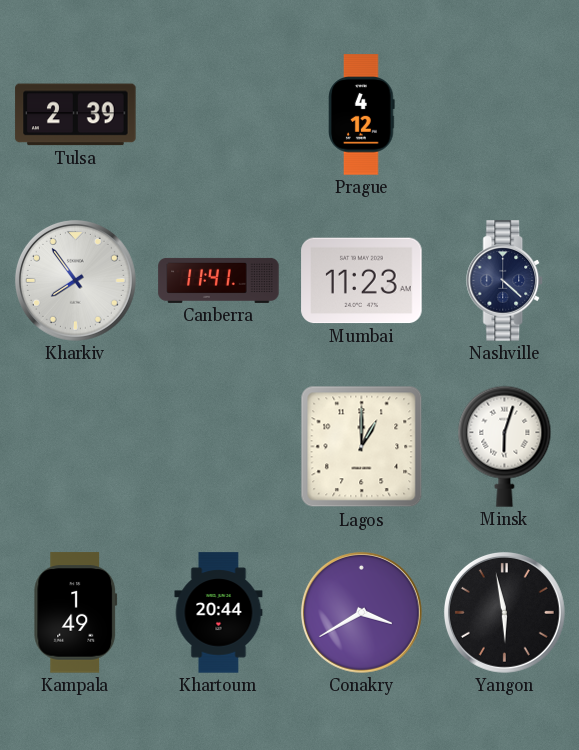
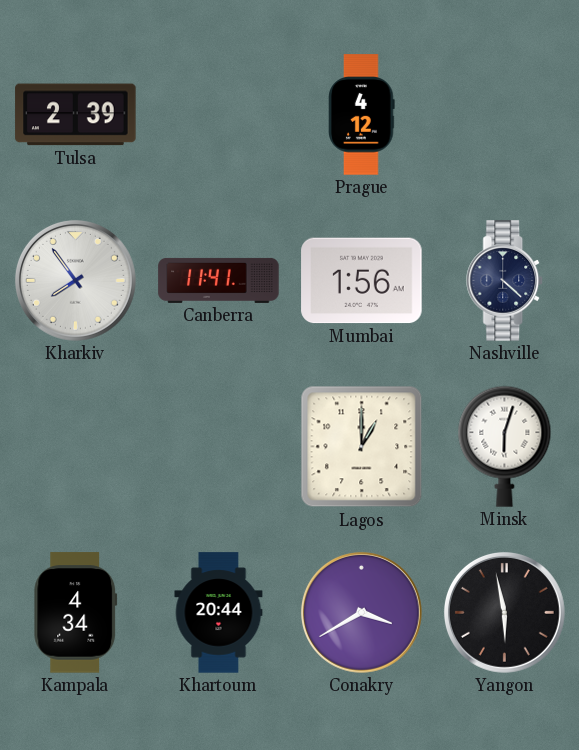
Mumbai: 11:23 -> 1:56 (362, 281)
Kampala: 1:49 -> 4:34 (76, 613)
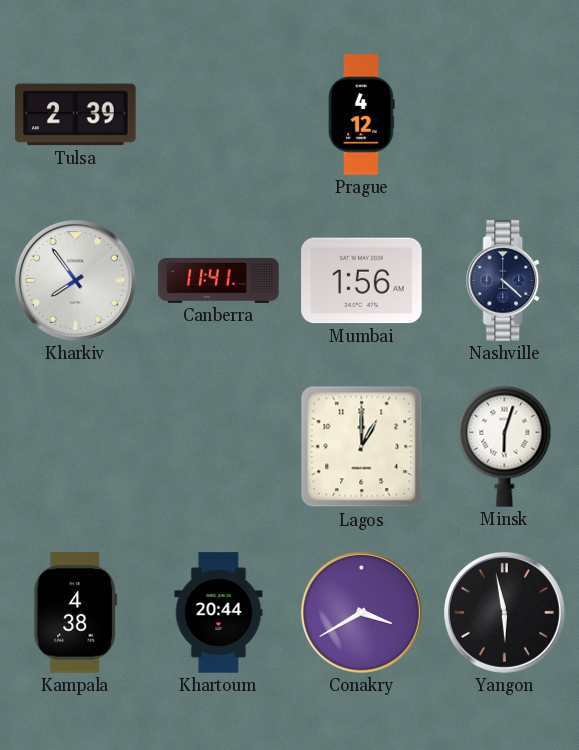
Kampala: 4:34 -> 4:38 (76, 613)
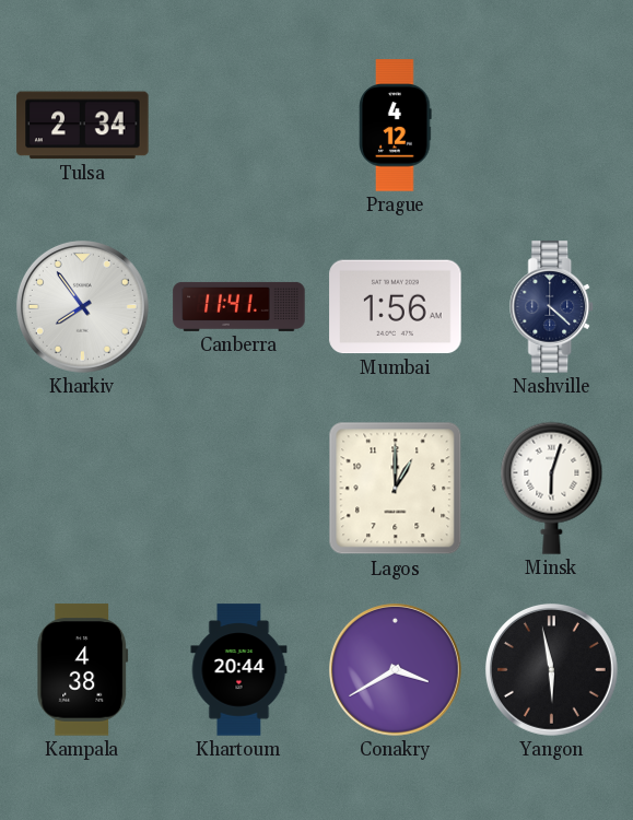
Tulsa: 2:39 -> 2:34 (83, 126)
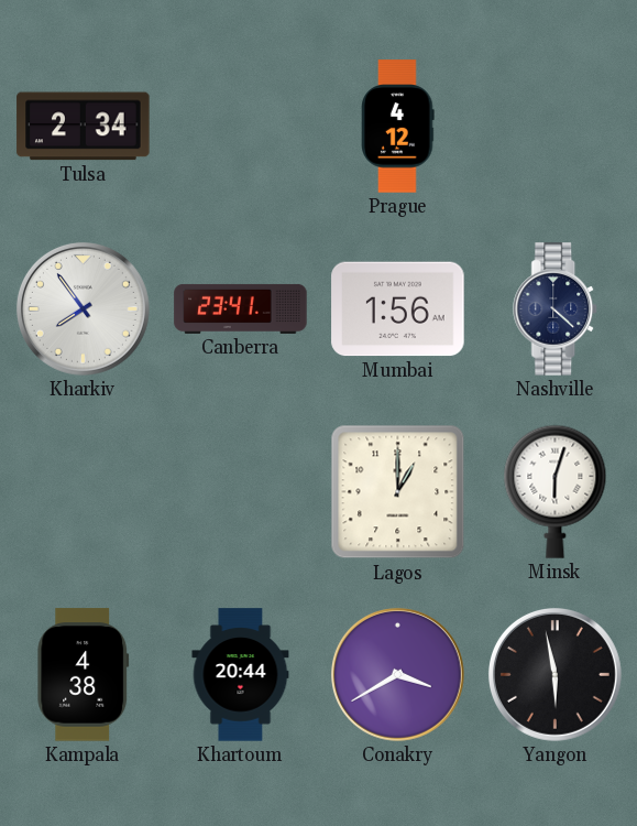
Canberra: 11:41 -> 23:41 (241, 308)
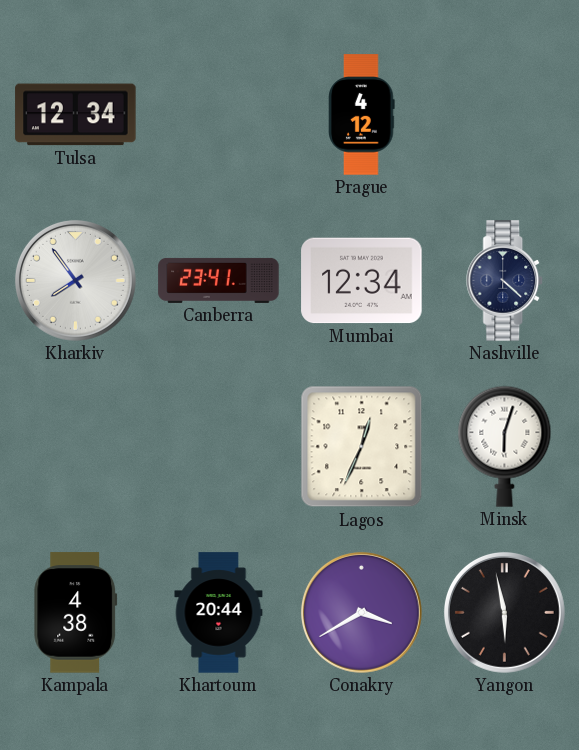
Tulsa: 2:34 -> 12:34 (76, 115)
Mumbai: 1:56 -> 12:34 (362, 281)
Lagos: 1:00 -> 12:34 (362, 447)
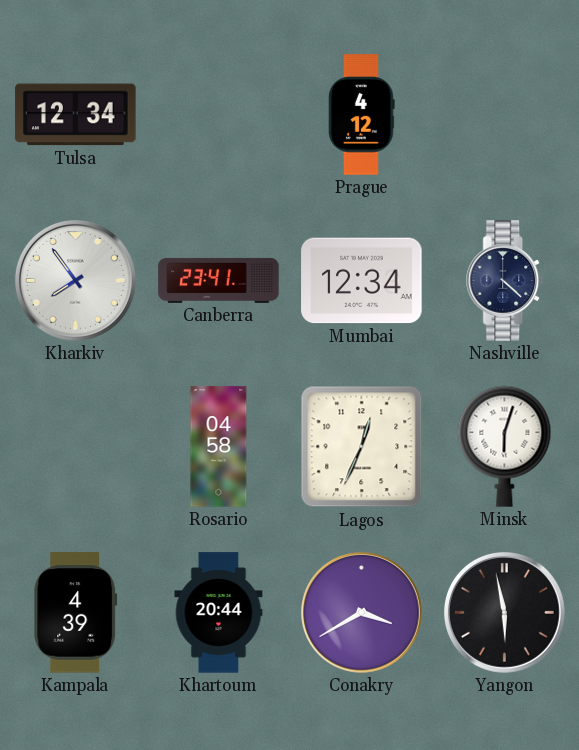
Rosario: none -> 04:58 (219, 447)
Kampala: 4:38 -> 4:39 (76, 613)
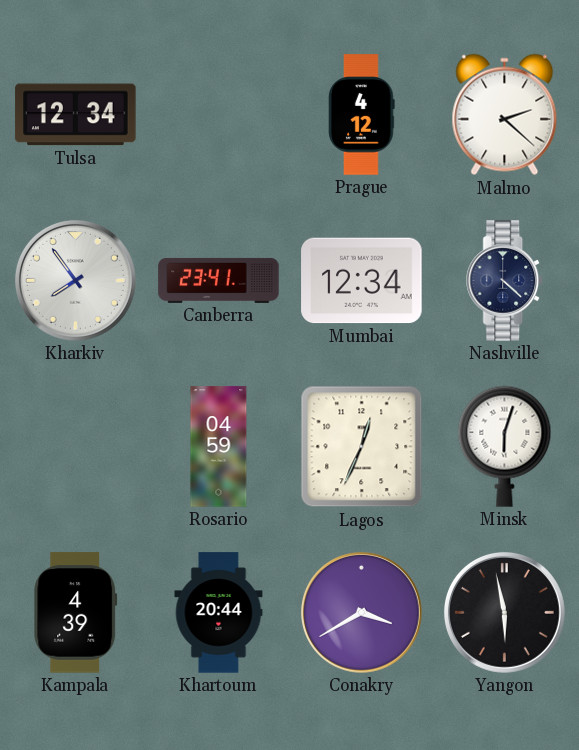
Malmo: none -> 2:22 (505, 115)
Rosario: 04:58 -> 04:59 (219, 447)
